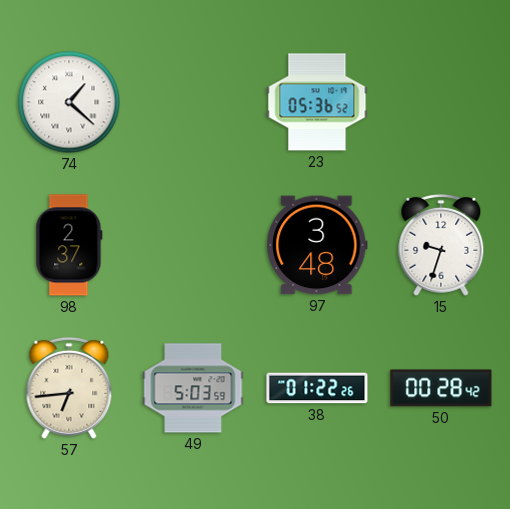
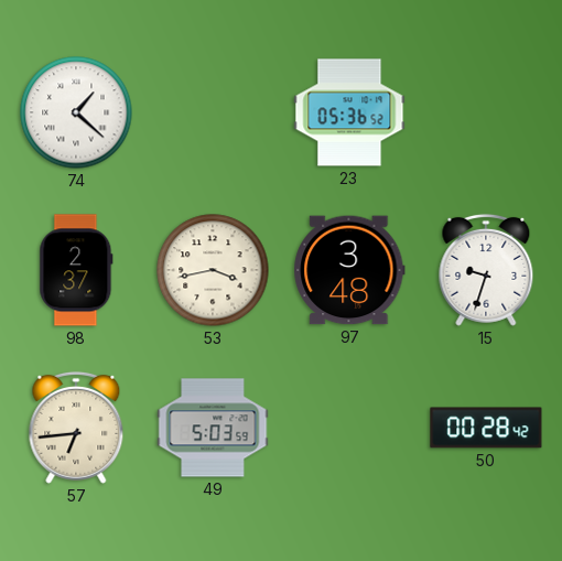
53: none -> 3:43 (213, 270)
38: 01:22 -> none (317, 388)
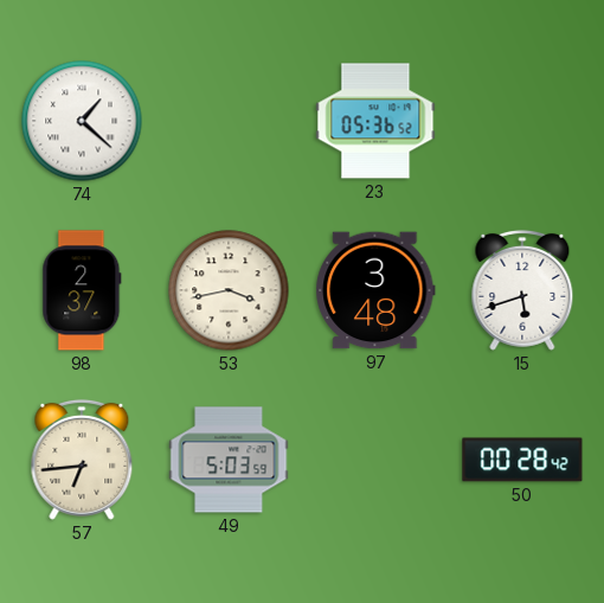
15: 9:33 -> 5:42 (522, 290)
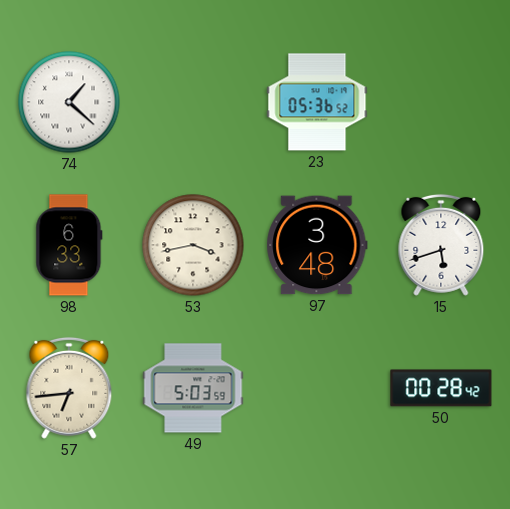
98: 2:37 -> 6:33 (69, 245)
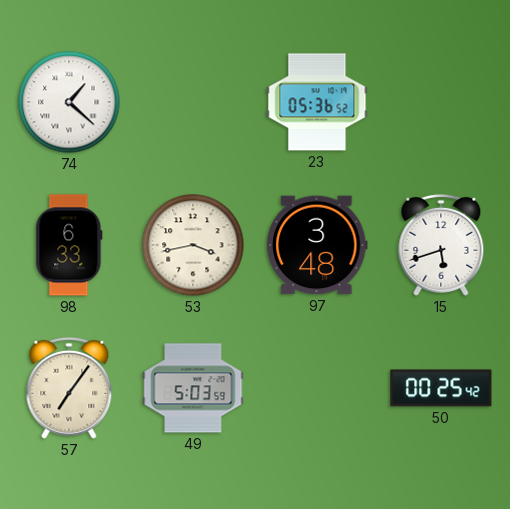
57: 6:44 -> 7:06 (69, 388)
50: 00:28 -> 00:25 (441, 388)
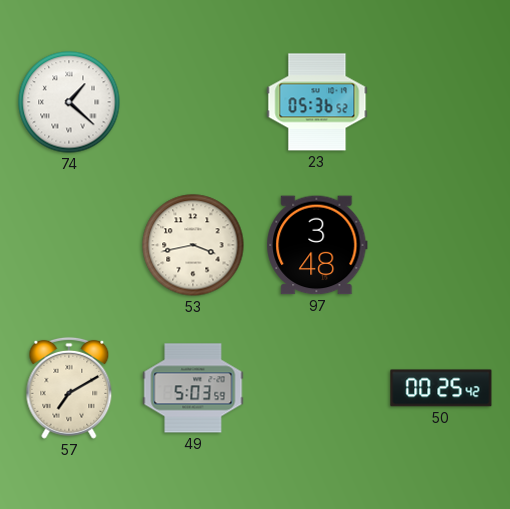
98: 6:33 -> none (69, 245)
15: 5:42 -> none (441, 245)
57: 7:06 -> 7:10 (69, 388)
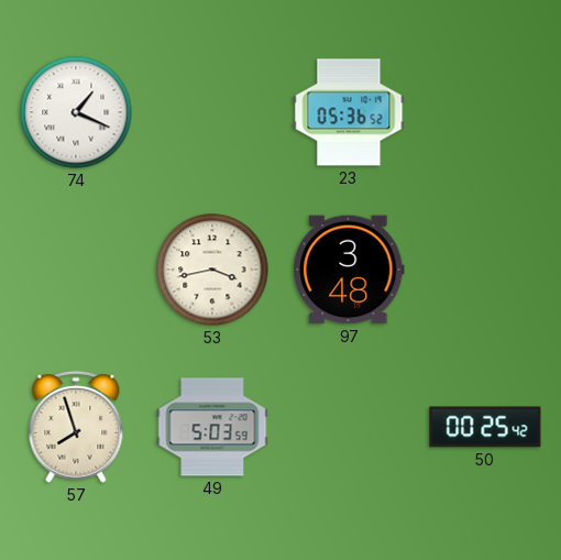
74: 1:22 -> 1:19 (76, 112)
57: 7:10 -> 7:57 (76, 427)
